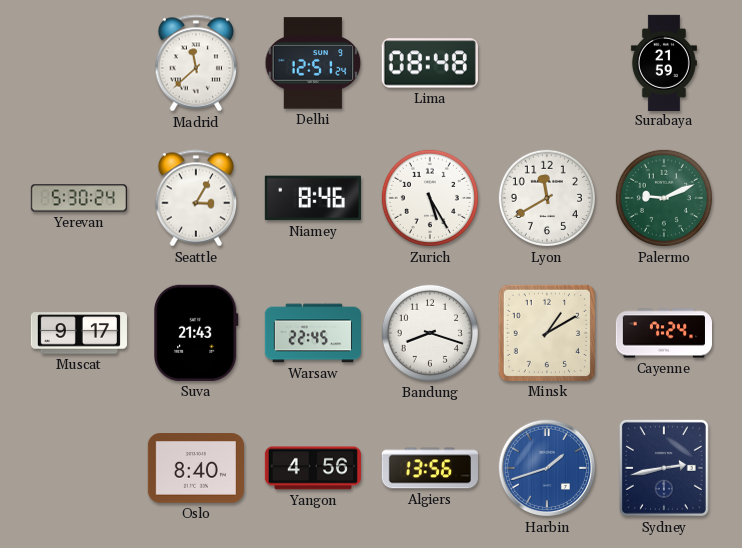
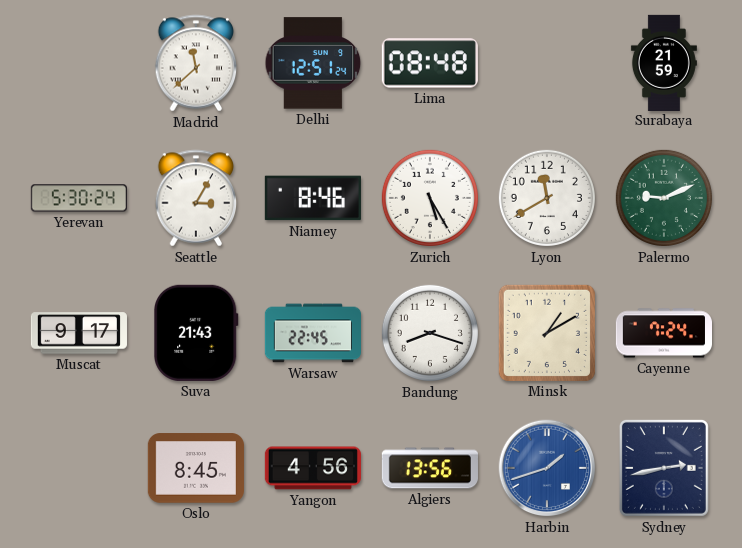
Oslo: 8:40 -> 8:45 (196, 468)
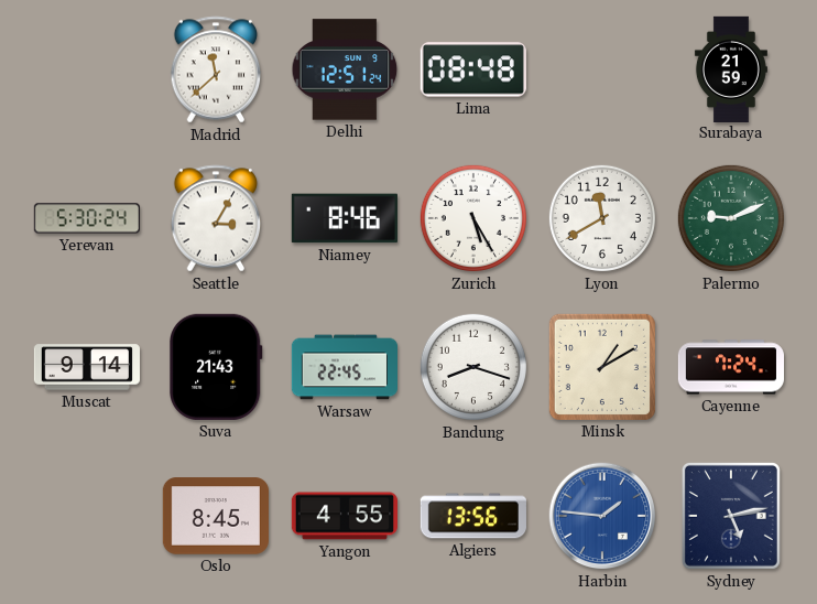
Muscat: 9:17 -> 9:14 (87, 367)
Yangon: 4:56 -> 4:55 (345, 516)
Harbin: 1:42 -> 1:46 (602, 516)
Sydney: 2:43 -> 5:13 (731, 516)
